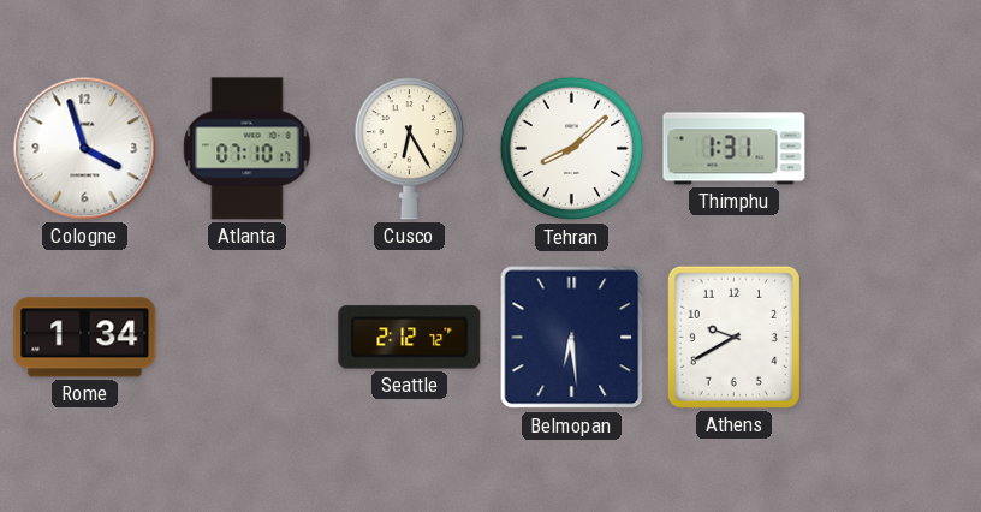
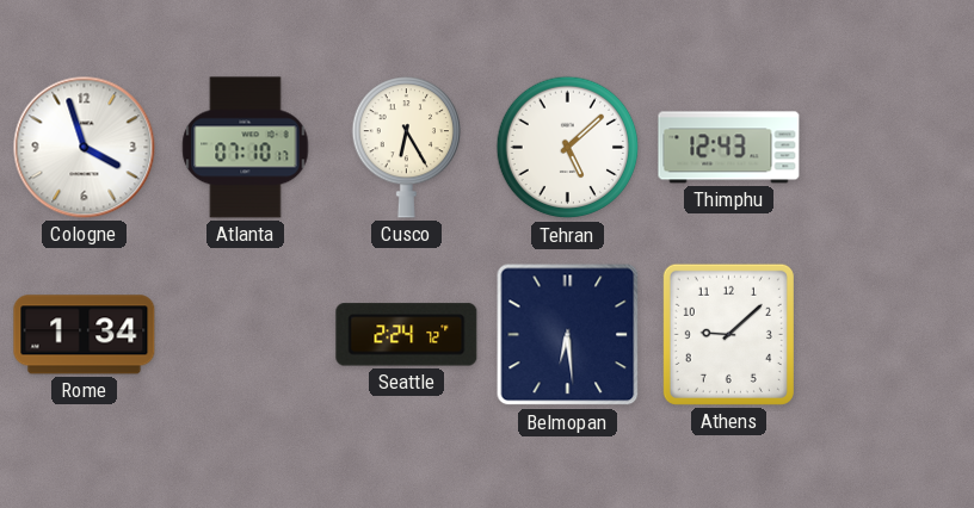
Tehran: 8:08 -> 5:08 (568, 148)
Thimphu: 1:31 -> 12:43 (729, 148)
Seattle: 2:12 -> 2:24 (407, 335)
Athens: 9:40 -> 9:08 (728, 334)
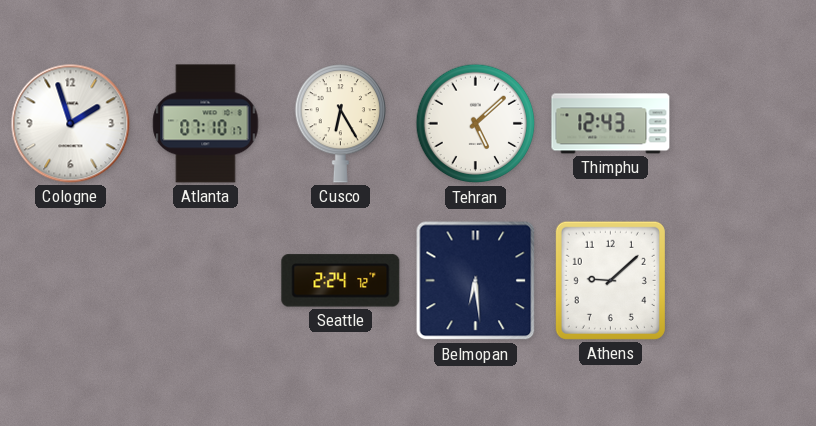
Cologne: 3:57 -> 1:57 (71, 124)
Rome: 1:34 -> none (85, 335)
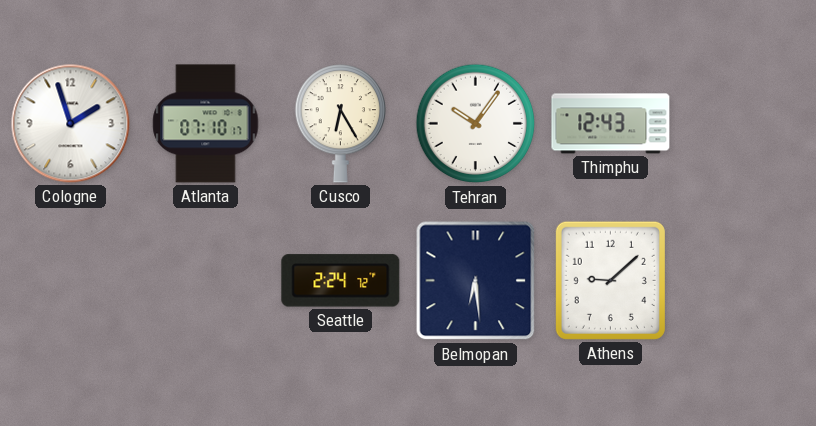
Tehran: 5:08 -> 10:06 (476, 124)
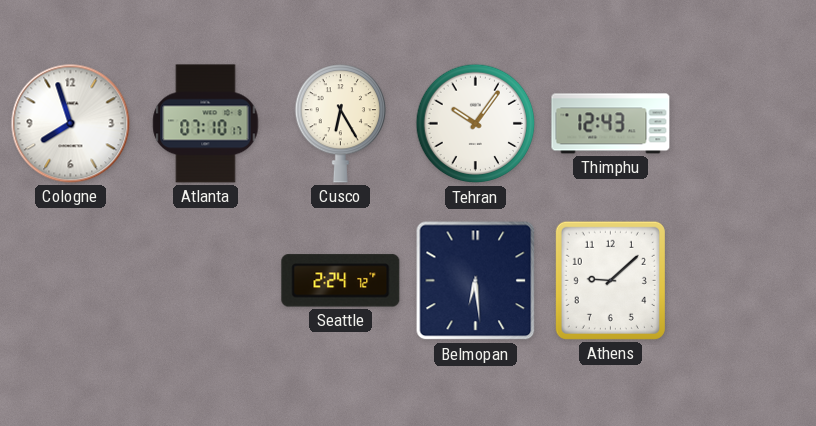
Cologne: 1:57 -> 7:57 (71, 124)
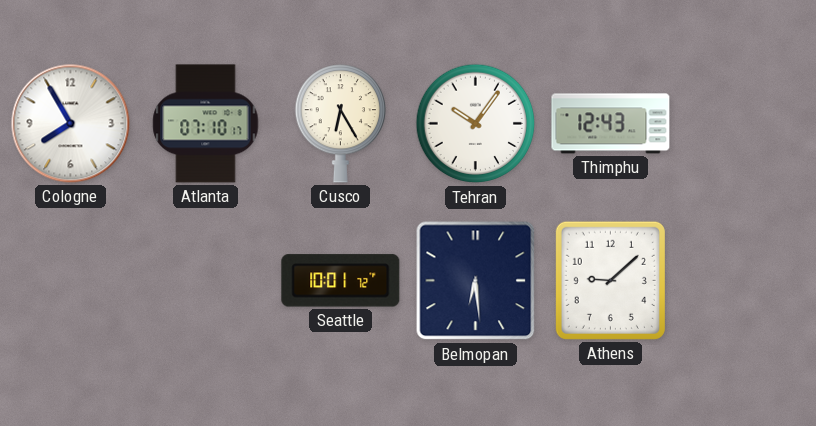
Cologne: 7:57 -> 7:55 (71, 124)
Seattle: 2:24 -> 10:01 (341, 281)
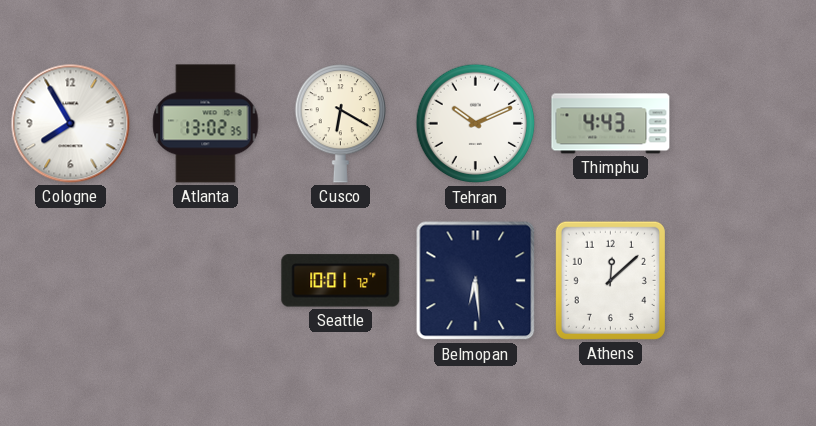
Atlanta: 07:10 -> 13:02 (206, 124)
Cusco: 6:25 -> 6:20 (340, 124)
Tehran: 10:06 -> 10:11 (476, 124)
Thimphu: 12:43 -> 4:43 (611, 124)
Athens: 9:08 -> 12:08 (610, 280)
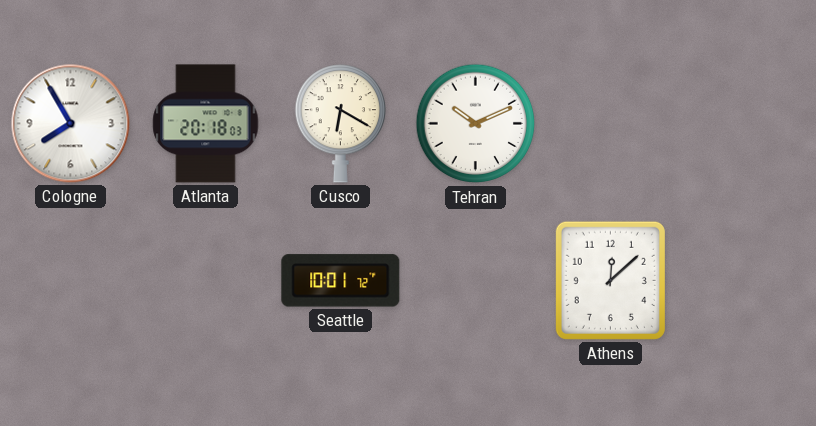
Atlanta: 13:02 -> 20:18 (206, 124)
Thimphu: 4:43 -> none (611, 124)
Belmopan: 6:29 -> none (476, 281)
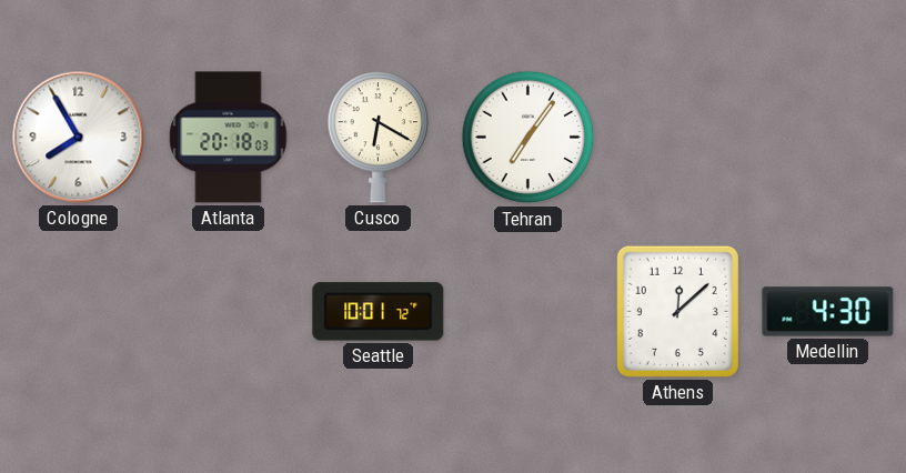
Tehran: 10:11 -> 7:06 (528, 138)
Medellin: none -> 4:30 (828, 312)
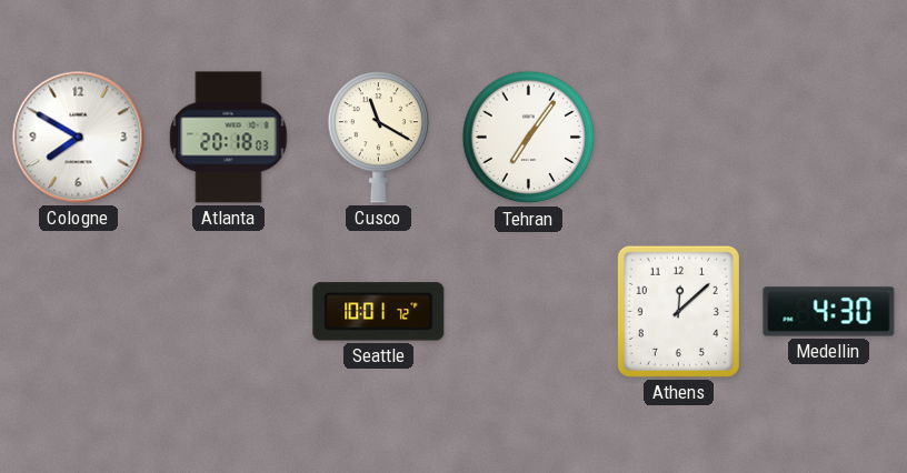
Cologne: 7:55 -> 7:50 (79, 138)
Cusco: 6:20 -> 11:20 (378, 138)
